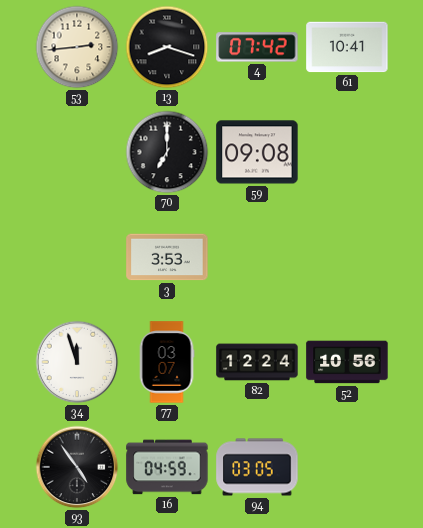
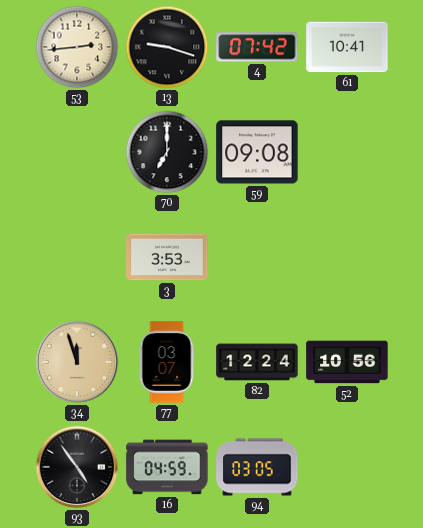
13: 8:18 -> 9:18 (167, 47)
34 dial: white -> champagne (77, 362)
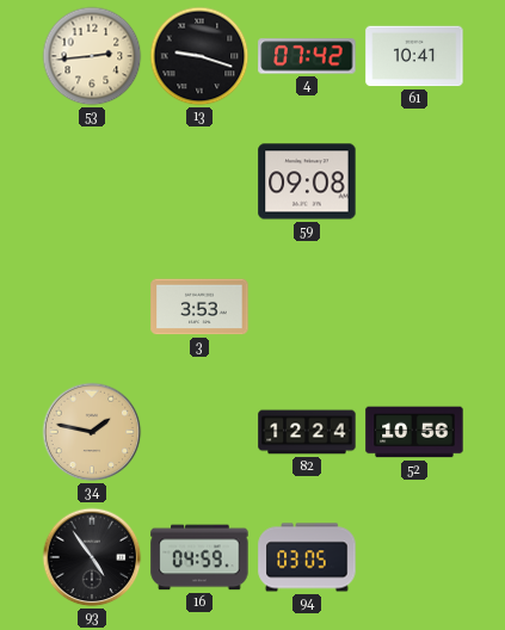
70: 7:00 -> none (167, 152)
34: 11:57 -> 1:47 (92, 432)
77: 03:07 -> none (167, 362)
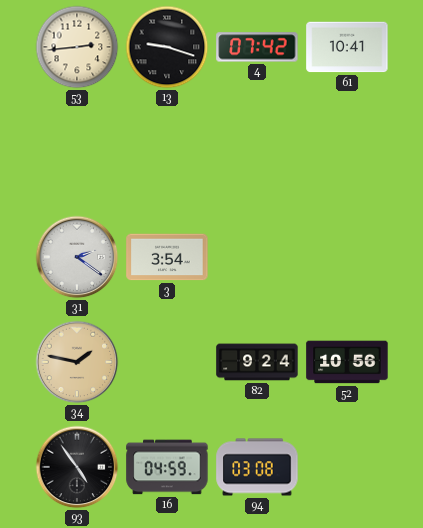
59: 09:08 -> none (307, 181)
31: none -> 2:21 (77, 257)
3: 3:53 -> 3:54 (167, 257)
82: 12:24 -> 9:24 (257, 362)
94: 03:05 -> 03:08 (257, 467)
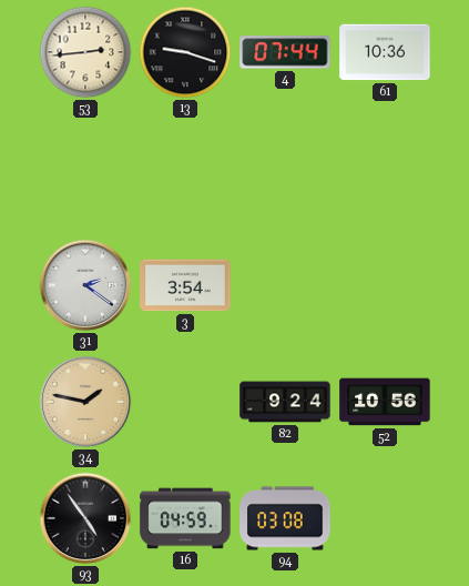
4: 07:42 -> 07:44 (285, 52)
61: 10:41 -> 10:36 (385, 52)
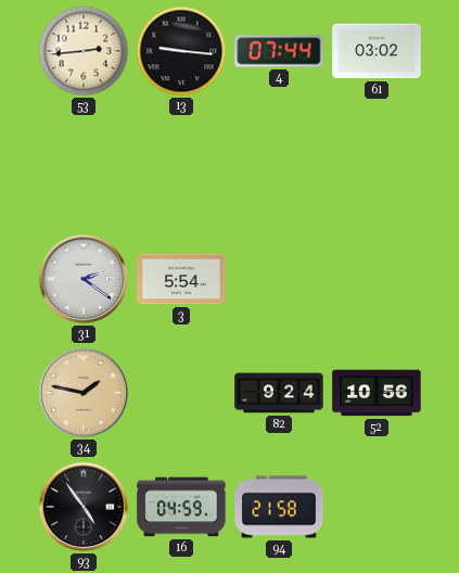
13: 9:18 -> 9:16 (181, 51)
61: 10:36 -> 03:02 (377, 51)
3: 3:54 -> 5:54 (181, 279)
94: 03:08 -> 21:58 (279, 507)
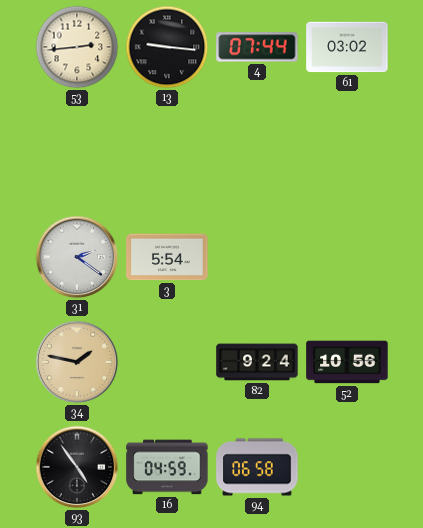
94: 21:58 -> 06:58 (257, 467)
